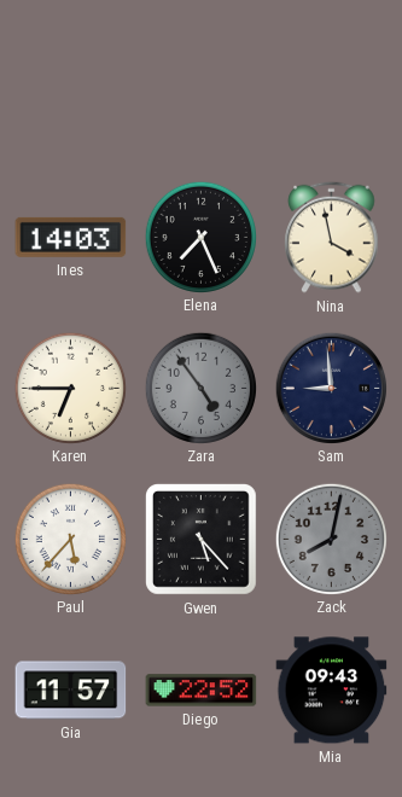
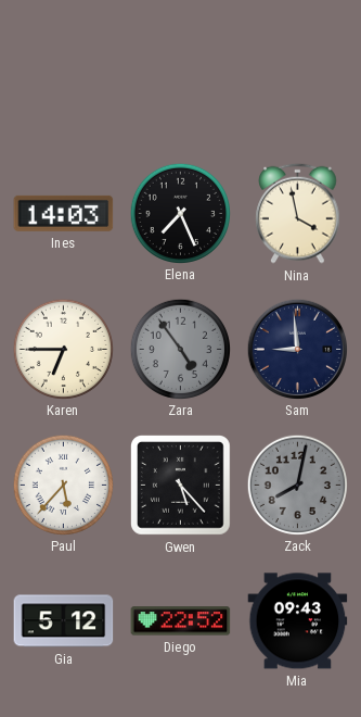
Gia: 11:57 -> 5:12 (64, 621)
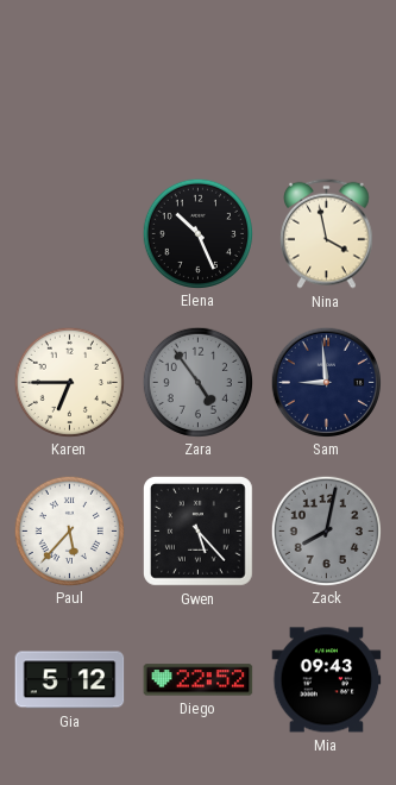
Ines: 14:03 -> none (64, 213)
Elena: 7:26 -> 10:26 (197, 233)
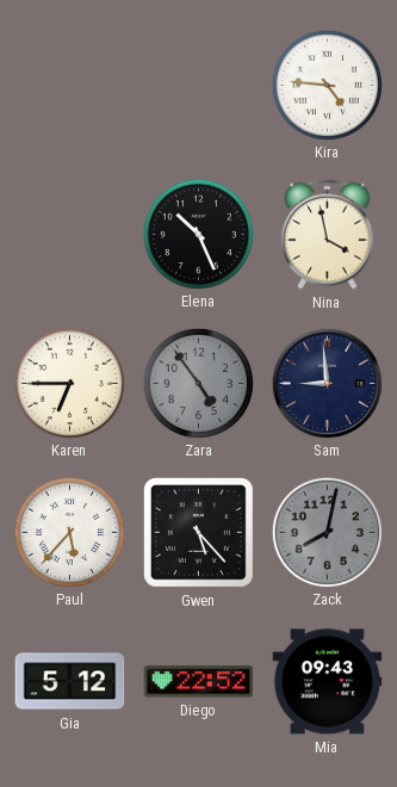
Kira: none -> 4:46 (327, 85)
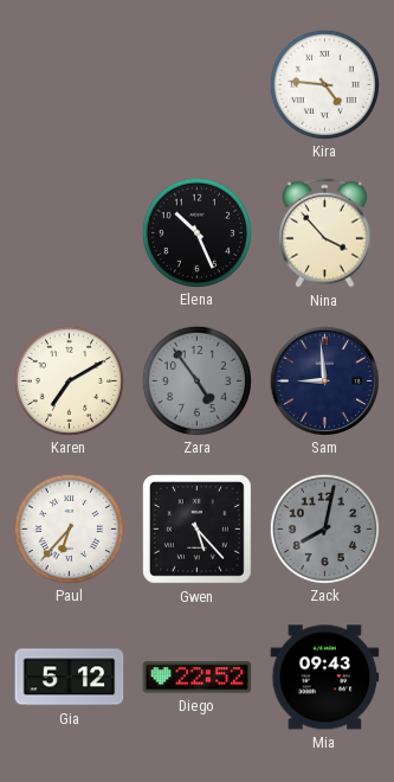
Nina: 3:58 -> 3:53 (325, 232)
Karen: 6:45 -> 7:10 (69, 380)
Paul: 5:37 -> 6:37 (69, 528)
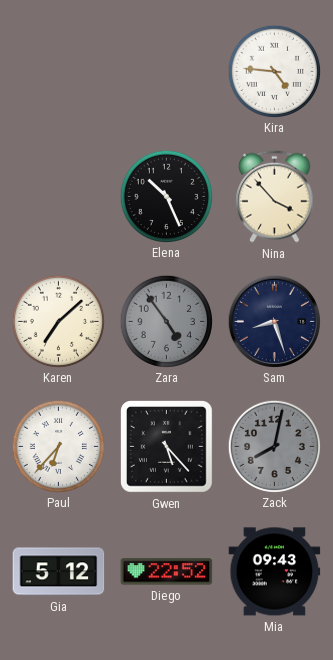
Karen: 7:10 -> 7:08 (58, 321)
Sam: 8:59 -> 8:27 (274, 321)
